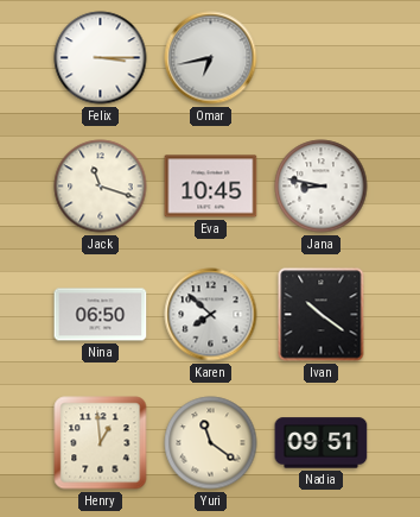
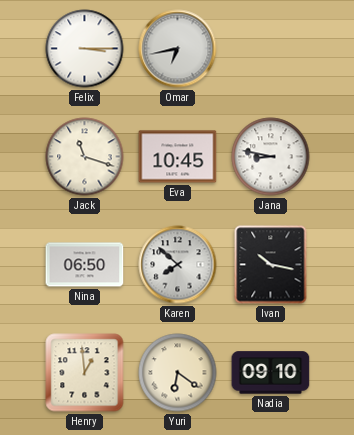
Ivan: 10:21 -> 10:17 (271, 265)
Yuri: 11:21 -> 6:21 (178, 373)
Nadia: 09:51 -> 09:10 (271, 373)
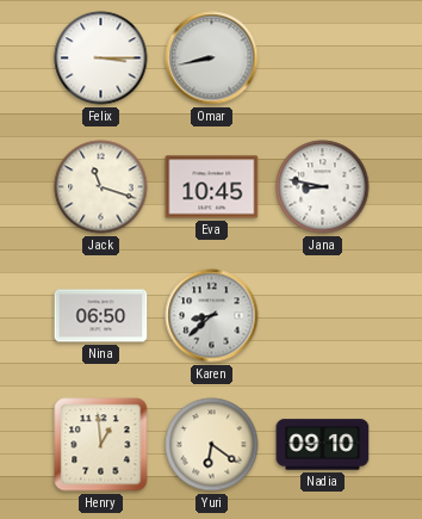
Omar: 6:43 -> 8:43 (212, 58)
Karen: 7:52 -> 8:38 (212, 316)
Ivan: 10:17 -> none (271, 265)
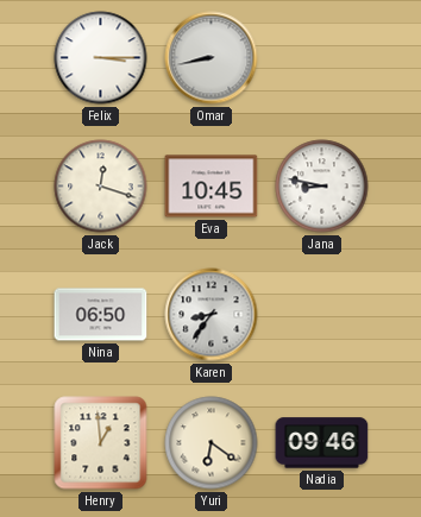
Jack: 11:18 -> 12:18 (101, 187)
Karen: 8:38 -> 8:36 (212, 315)
Nadia: 09:10 -> 09:46 (322, 443)
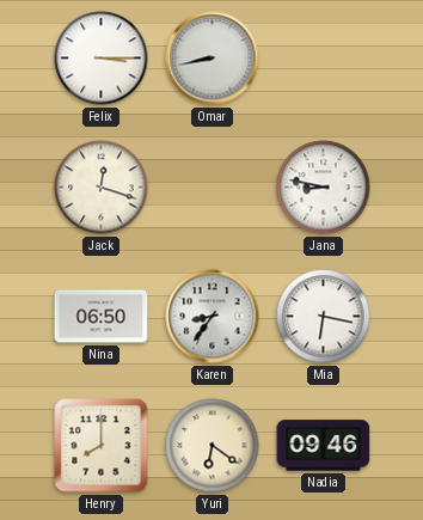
Eva: 10:45 -> none (212, 187)
Mia: none -> 6:17 (324, 317)
Henry: 12:59 -> 8:00 (102, 446)
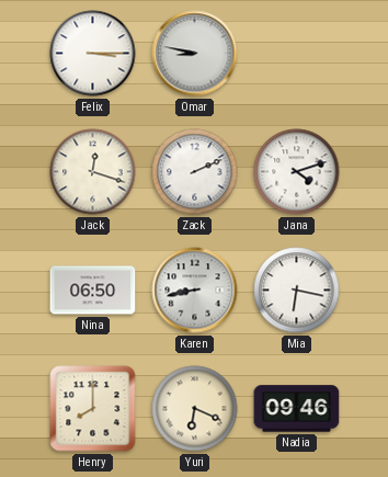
Omar: 8:43 -> 8:47 (195, 54)
Zack: none -> 2:11 (195, 172)
Jana: 8:47 -> 4:12 (297, 172)
Karen: 8:36 -> 8:43 (195, 291)
Yuri: 6:21 -> 6:19 (195, 409)
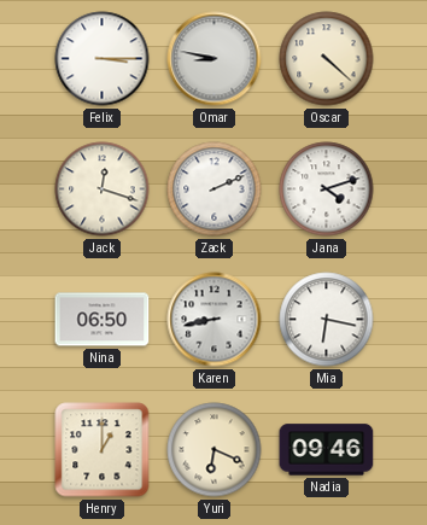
Oscar: none -> 4:22 (327, 59)
Henry: 8:00 -> 1:00 (103, 450)
